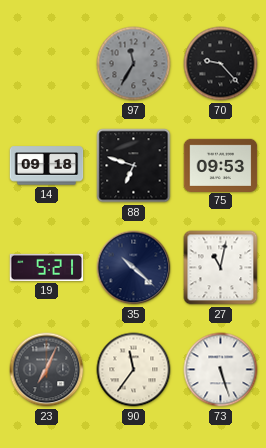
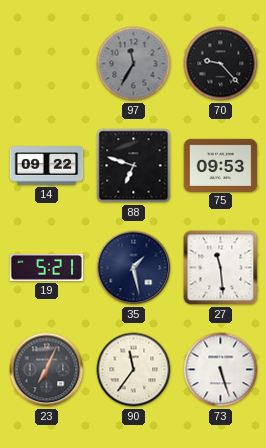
14: 09:18 -> 09:22 (47, 166)
35: 10:22 -> 1:28 (134, 268)
27: 11:02 -> 11:29 (221, 268)
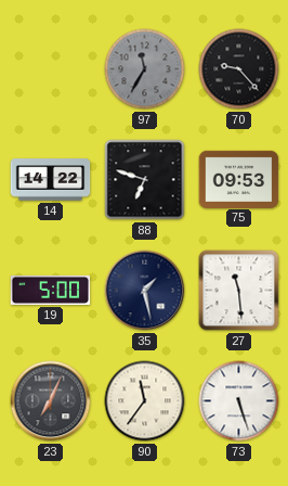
14: 09:22 -> 14:22 (51, 180)
19: 5:21 -> 5:00 (51, 290)
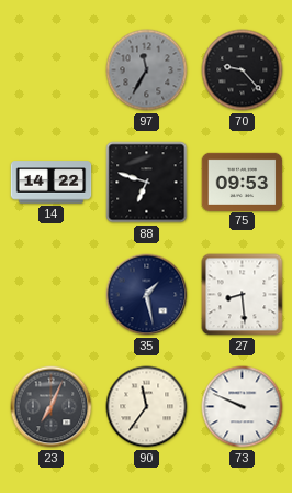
19: 5:00 -> none (51, 290)
27: 11:29 -> 8:29 (243, 295)
73: 5:27 -> 9:49 (243, 407)
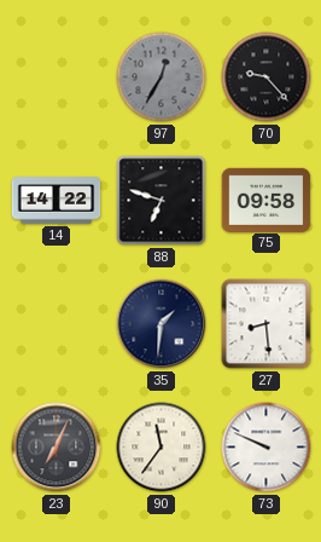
97: 11:35 -> 12:35 (162, 77)
75: 09:53 -> 09:58 (267, 200)
35: 1:28 -> 1:31 (162, 324)
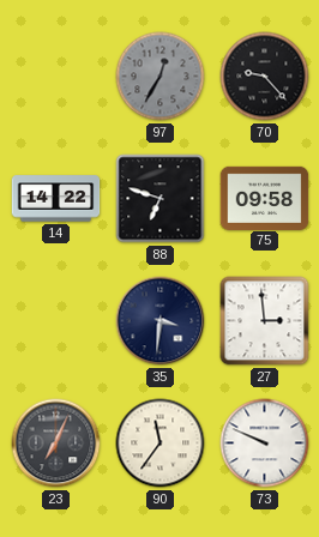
35: 1:31 -> 3:31 (161, 321)
27: 8:29 -> 2:59 (265, 321)
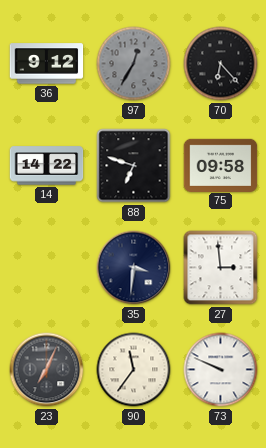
36: none -> 9:12 (47, 64)
70: 9:23 -> 6:23 (221, 64)
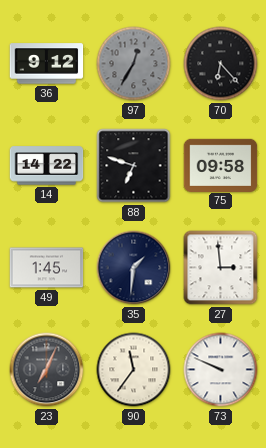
49: none -> 1:45 (47, 268)
35: 3:31 -> 1:31 (134, 268)
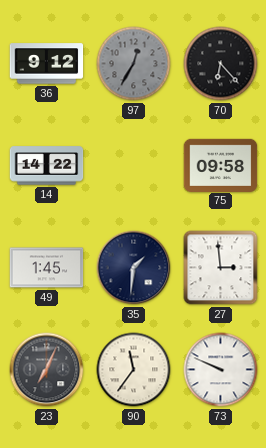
88: 6:48 -> none (134, 166)
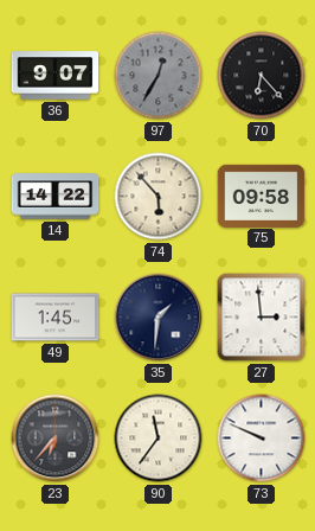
36: 9:12 -> 9:07 (56, 76)
74: none -> 5:53 (159, 197)
23: 7:04 -> 6:37 (56, 439)
